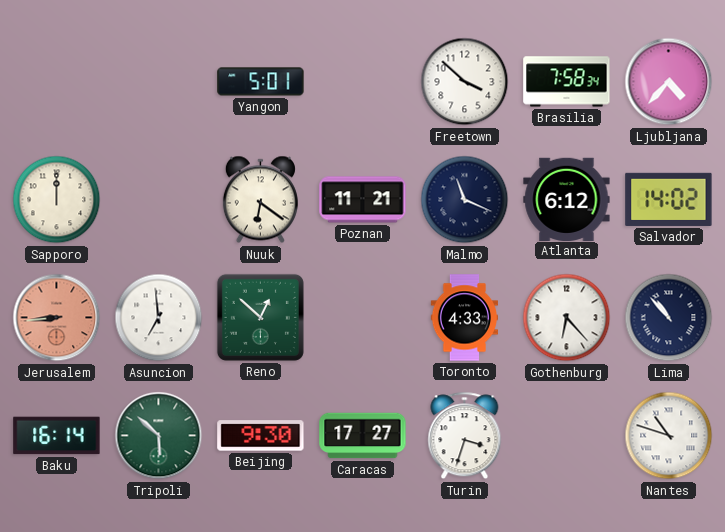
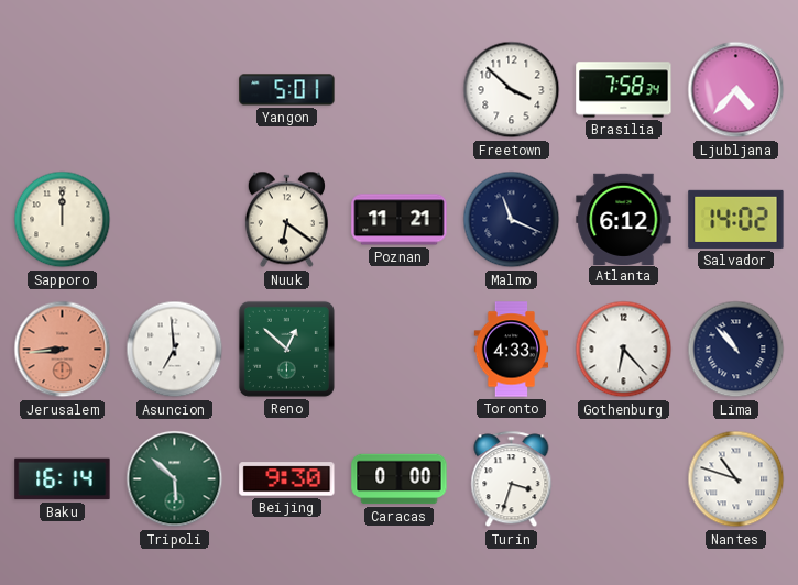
Caracas: 17:27 -> 0:00 (400, 479)
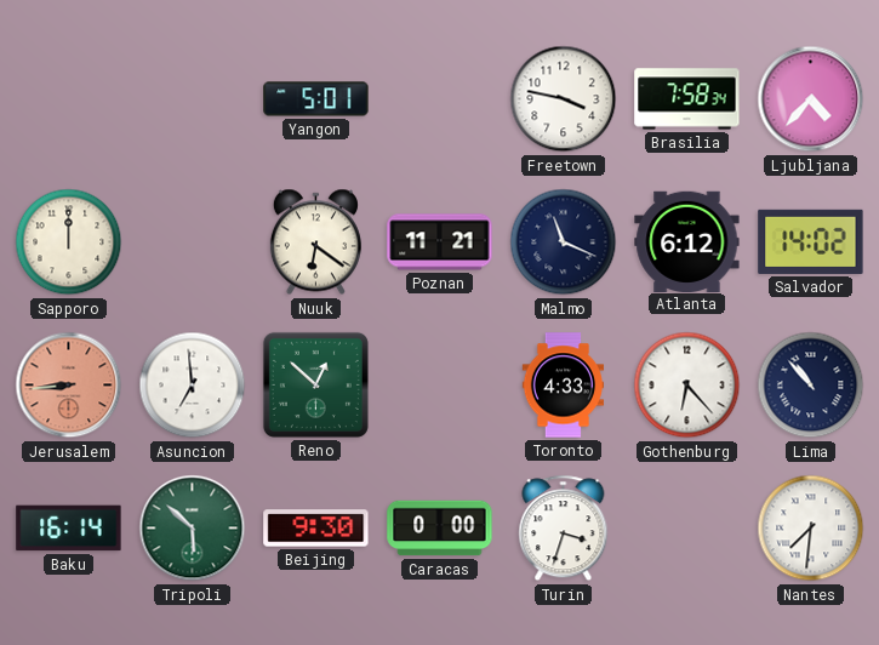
Freetown: 3:52 -> 3:47 (564, 99)
Nantes: 10:48 -> 7:31 (811, 529)
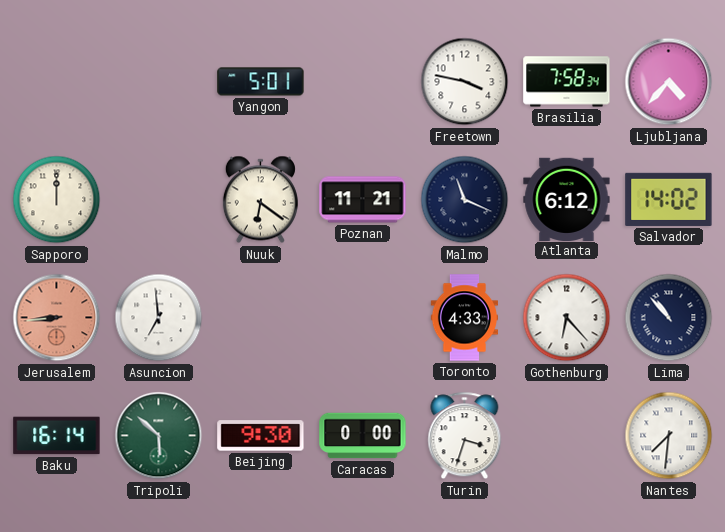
Reno: 12:52 -> none (315, 384)
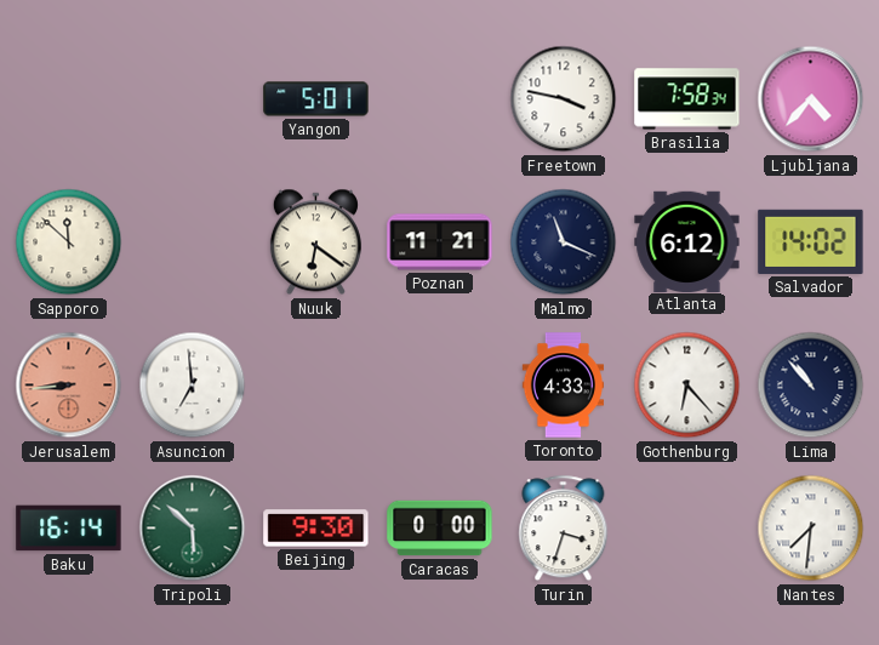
Sapporo: 12:00 -> 11:52 (69, 242)
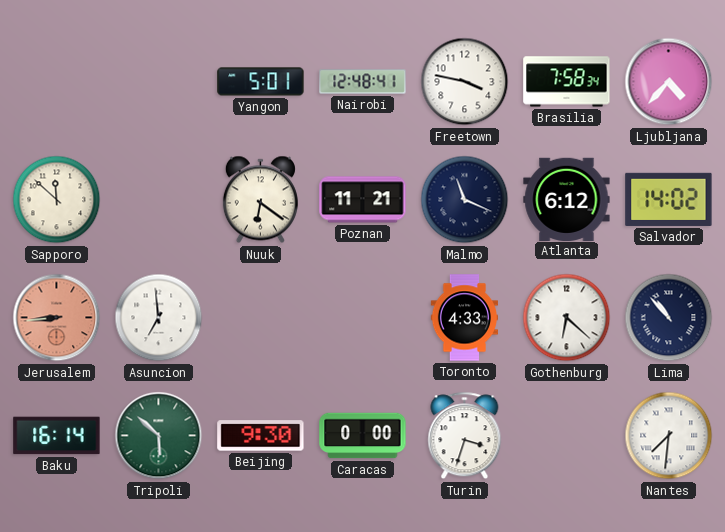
Nairobi: none -> 12:48 (363, 82)
Gothenburg: 6:23 -> 6:22 (567, 318)
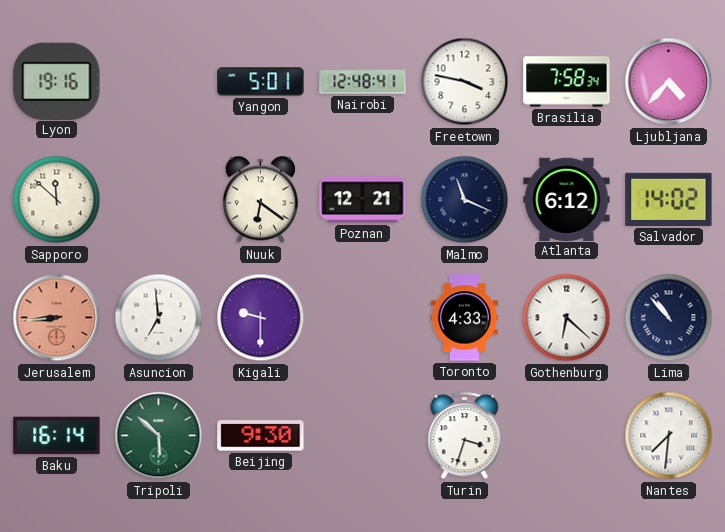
Lyon: none -> 19:16 (57, 81)
Poznan: 11:21 -> 12:21 (363, 200)
Kigali: none -> 9:30 (261, 318)
Caracas: 0:00 -> none (363, 436)
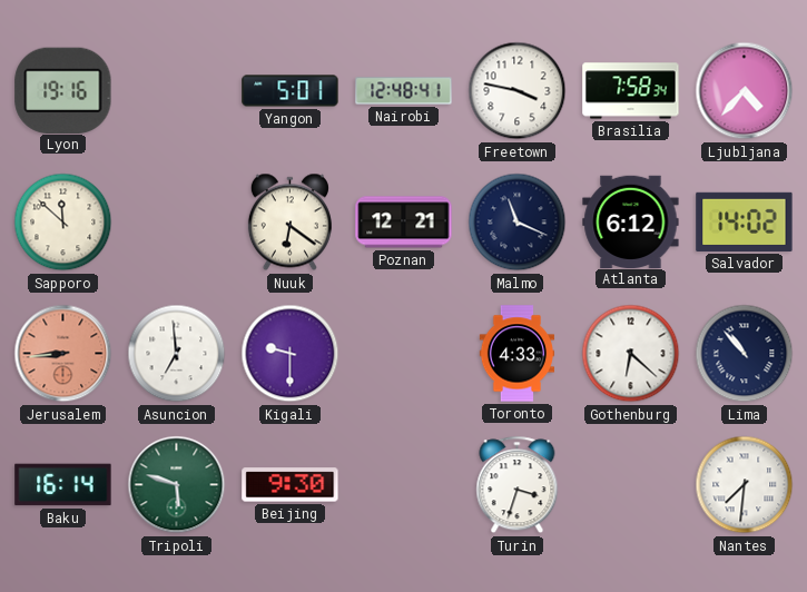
Tripoli: 5:52 -> 5:48 (177, 485)
